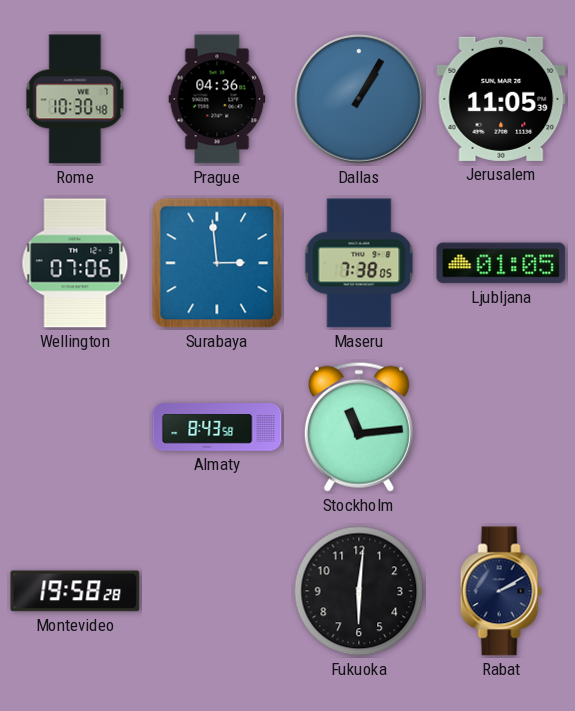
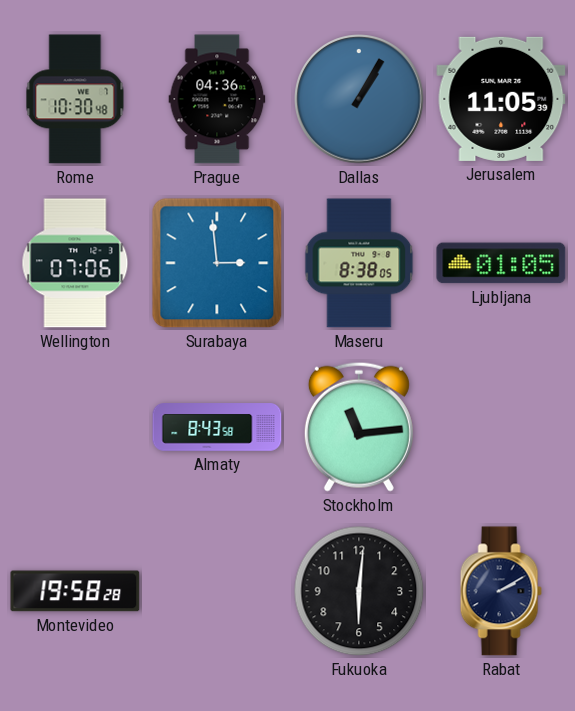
Maseru: 7:38 -> 8:38 (359, 263)
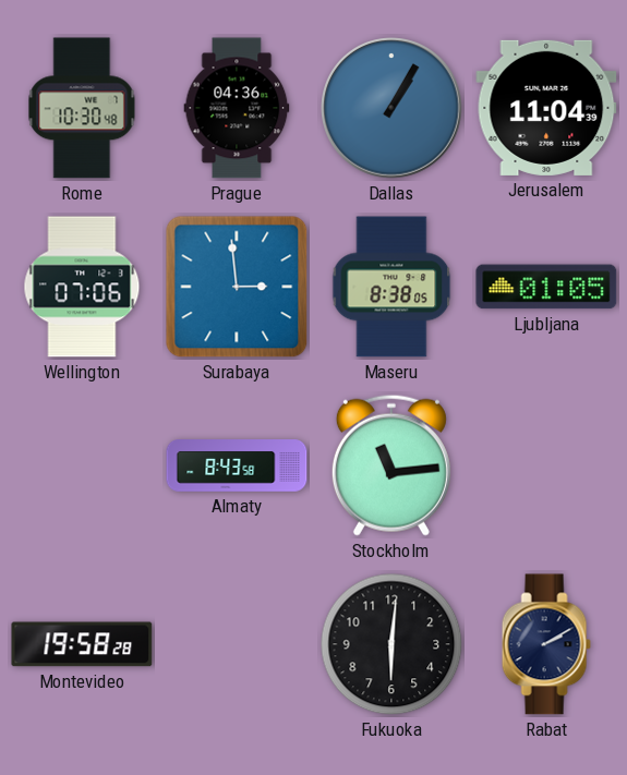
Jerusalem: 11:05 -> 11:04 (546, 108)
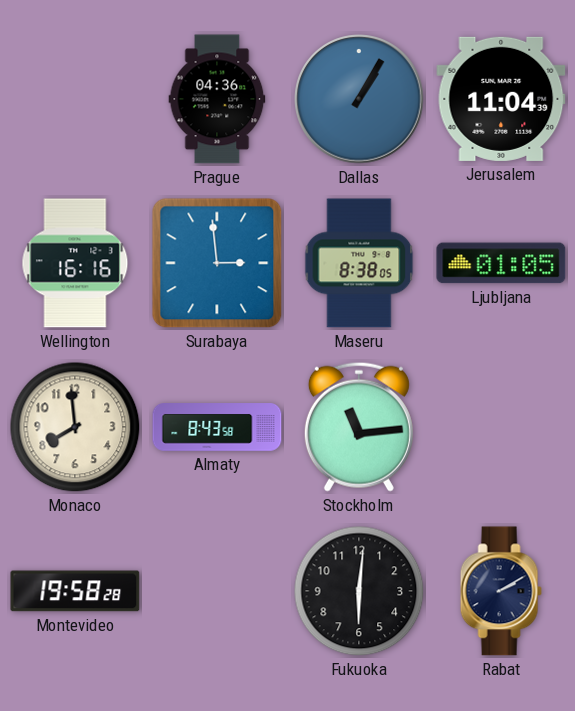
Rome: 10:30 -> none (82, 108)
Wellington: 07:06 -> 16:16 (75, 263)
Monaco: none -> 7:59 (75, 427)
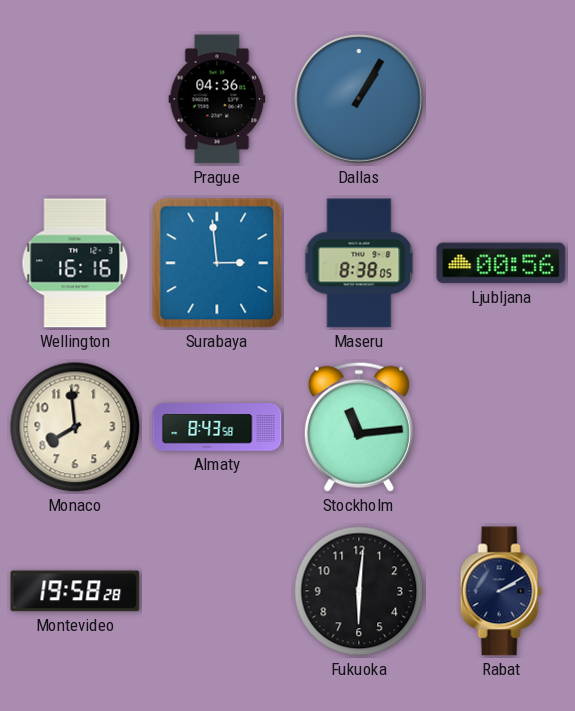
Jerusalem: 11:04 -> none (501, 99)
Ljubljana: 01:05 -> 00:56 (501, 263)
